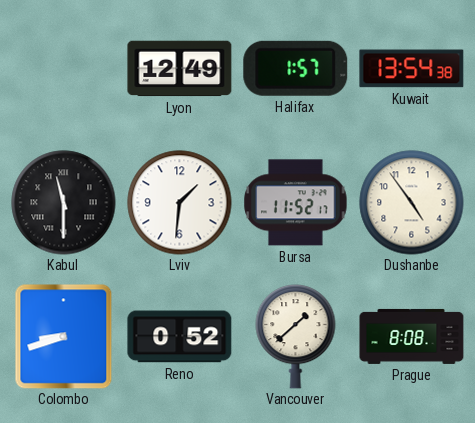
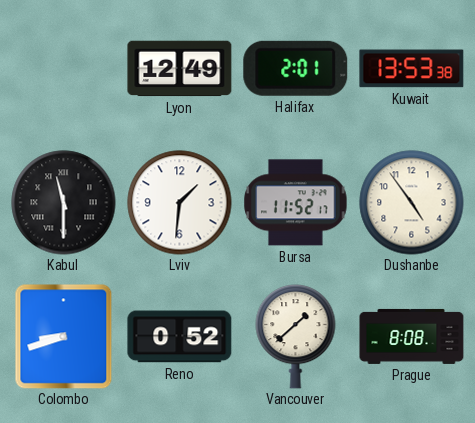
Halifax: 1:57 -> 2:01 (296, 68)
Kuwait: 13:54 -> 13:53 (412, 69)
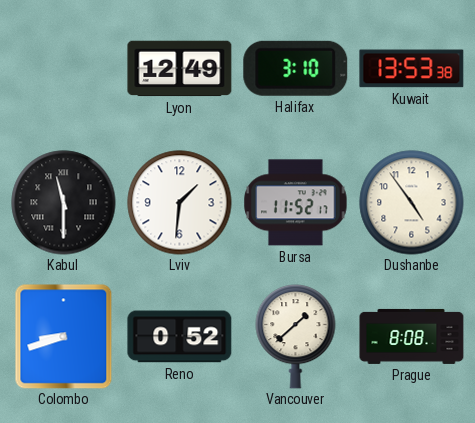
Halifax: 2:01 -> 3:10 (296, 68)
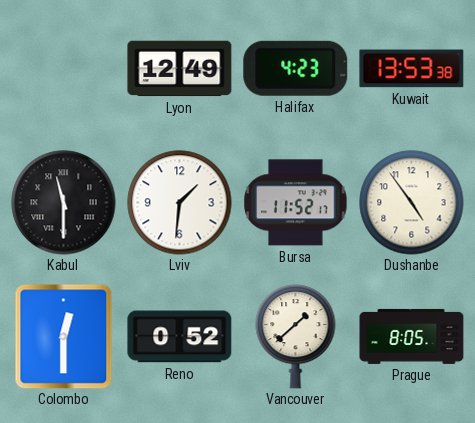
Halifax: 3:10 -> 4:23 (296, 68)
Colombo: 8:42 -> 12:30 (64, 337)
Prague: 8:08 -> 8:05 (412, 336)
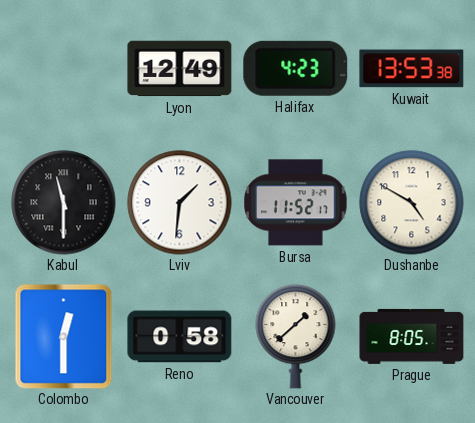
Dushanbe: 4:54 -> 4:50 (412, 203)
Reno: 0:52 -> 0:58 (180, 337)
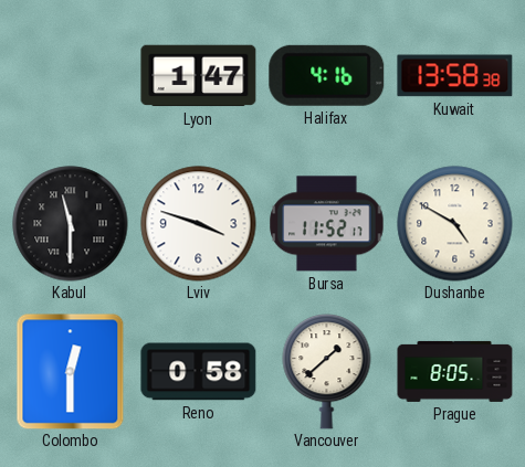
Lyon: 12:49 -> 1:47 (199, 76)
Halifax: 4:23 -> 4:16 (327, 75)
Kuwait: 13:53 -> 13:58 (455, 76)
Lviv: 1:31 -> 3:48 (199, 224)
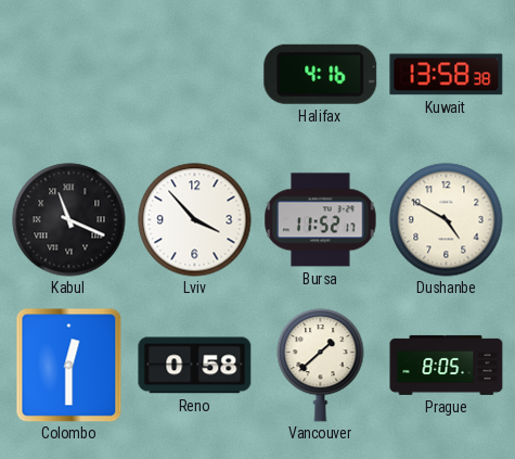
Lyon: 1:47 -> none (199, 76)
Kabul: 11:30 -> 11:19 (69, 220)
Lviv: 3:48 -> 3:53 (195, 220)
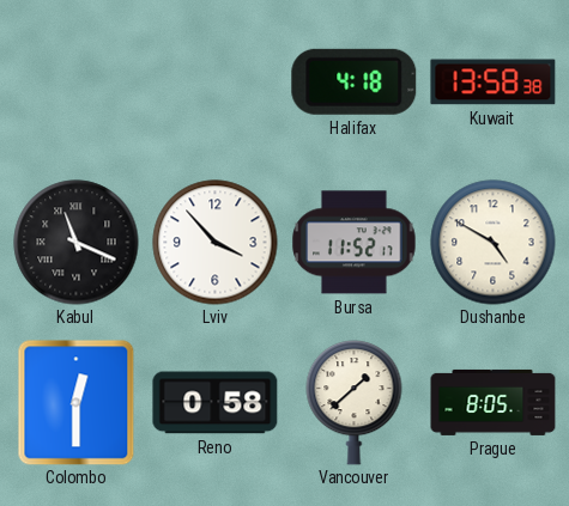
Halifax: 4:16 -> 4:18 (355, 81)
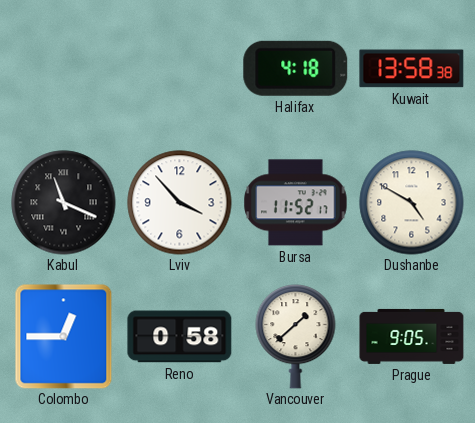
Colombo: 12:30 -> 12:45 (64, 337)
Prague: 8:05 -> 9:05 (412, 336)
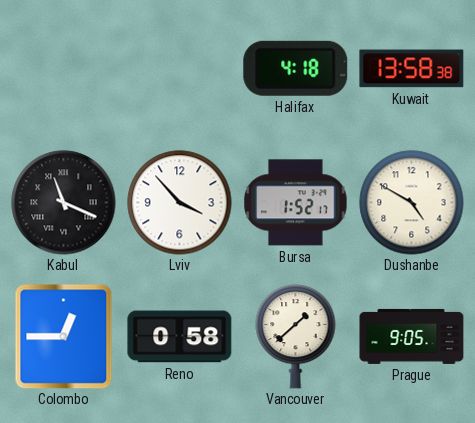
Bursa: 11:52 -> 1:52 (296, 203)
